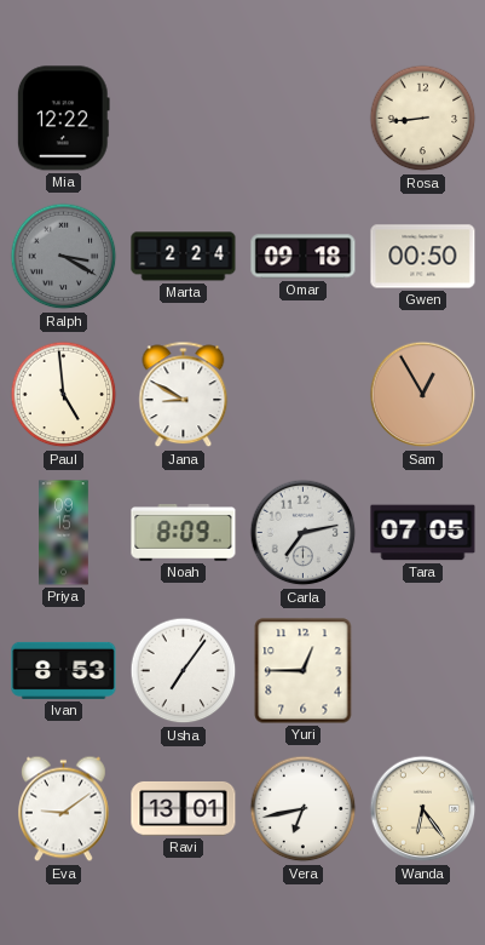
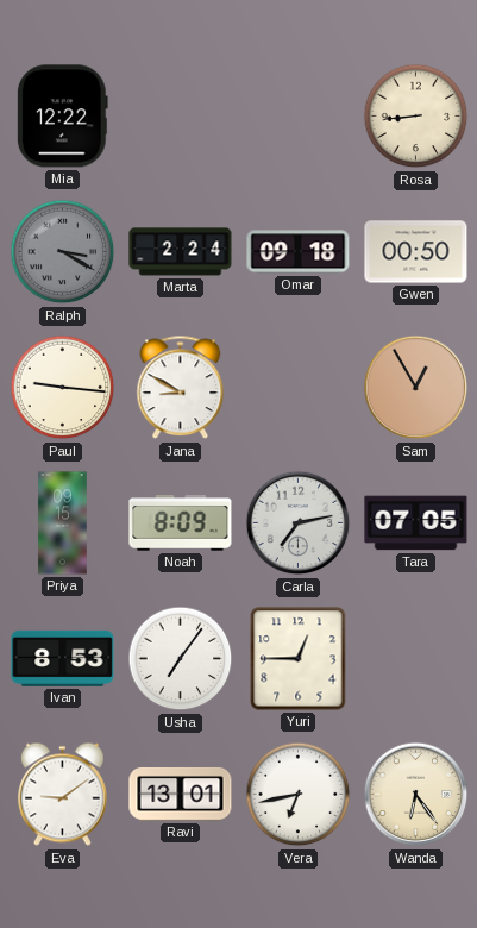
Paul: 4:59 -> 9:16 (63, 388)
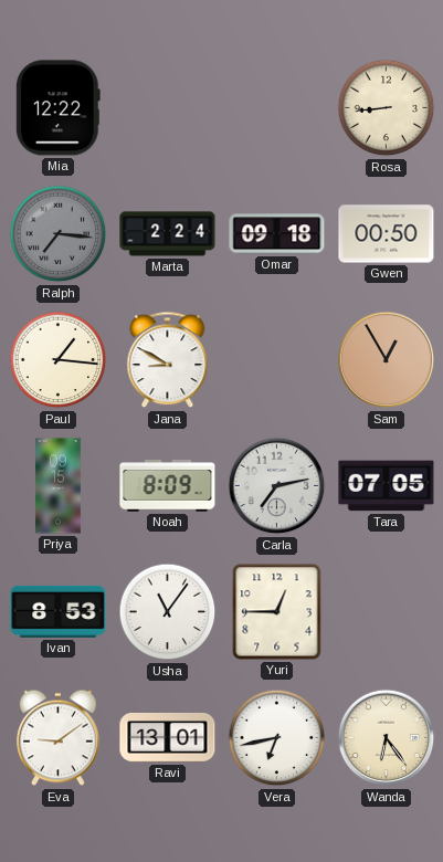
Ralph: 3:20 -> 7:16 (59, 234)
Paul: 9:16 -> 1:16 (59, 360)
Usha: 7:06 -> 11:06 (168, 612)
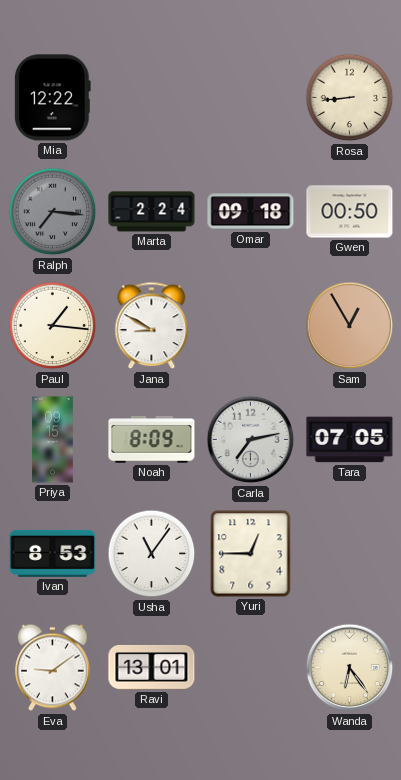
Vera: 6:43 -> none (277, 738)
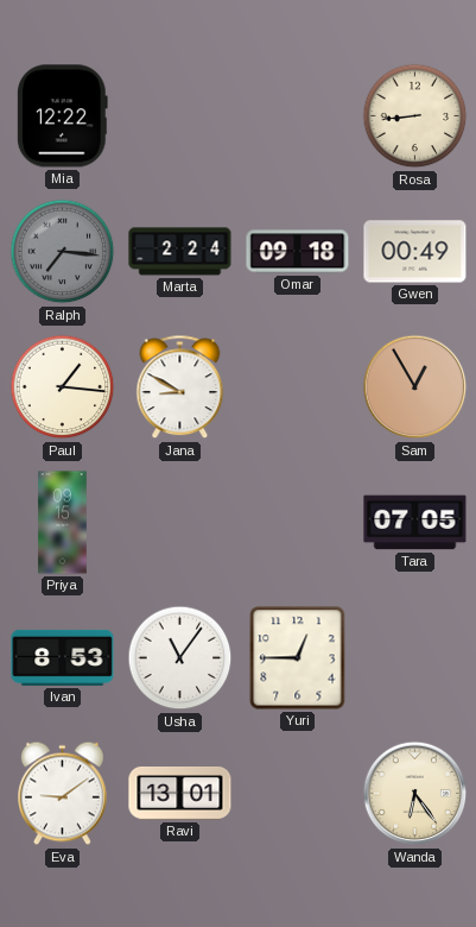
Gwen: 00:50 -> 00:49 (415, 252)
Noah: 8:09 -> none (152, 440)
Carla: 7:13 -> none (251, 440)
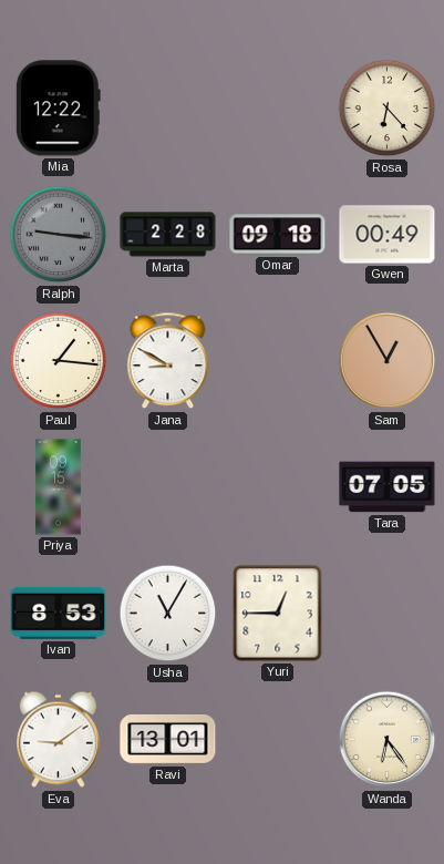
Rosa: 8:44 -> 6:23 (388, 109)
Ralph: 7:16 -> 9:16 (59, 235)
Marta: 2:24 -> 2:28 (168, 235)
Usha: 11:06 -> 11:05 (168, 614)
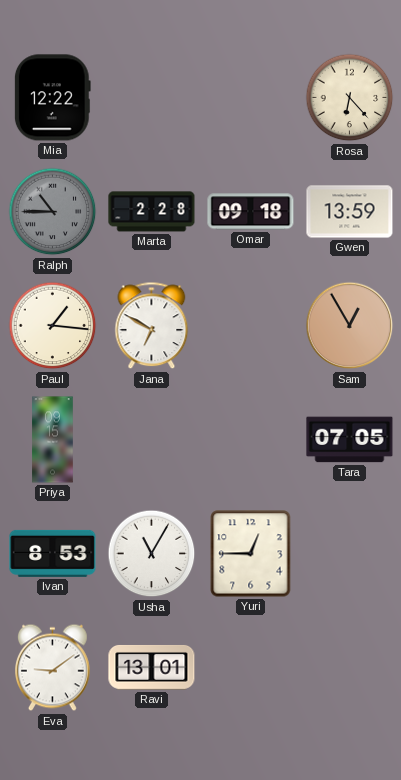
Ralph: 9:16 -> 10:45 (53, 212)
Gwen: 00:49 -> 13:59 (350, 212)
Jana: 8:50 -> 6:50 (152, 326)
Wanda: 6:24 -> none (388, 740)
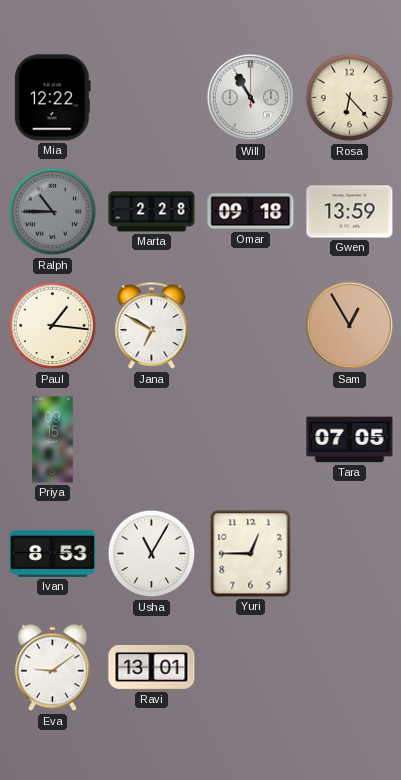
Will: none -> 10:55 (251, 98)
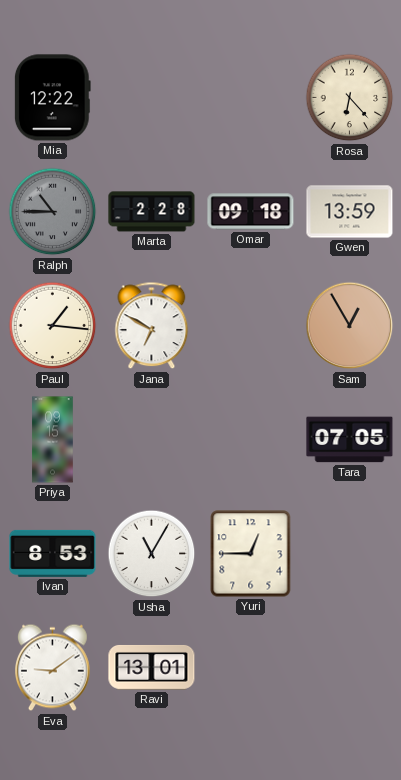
Will: 10:55 -> none (251, 98)
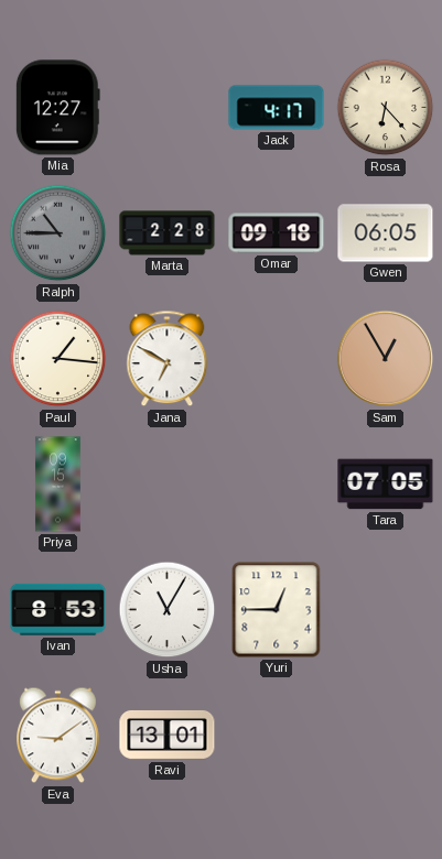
Mia: 12:22 -> 12:27 (57, 108)
Jack: none -> 4:17 (277, 108)
Gwen: 13:59 -> 06:05 (386, 233)
